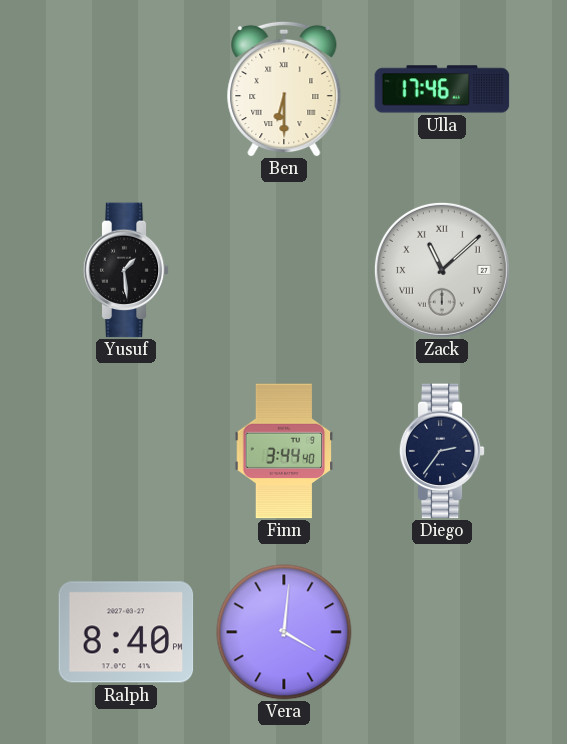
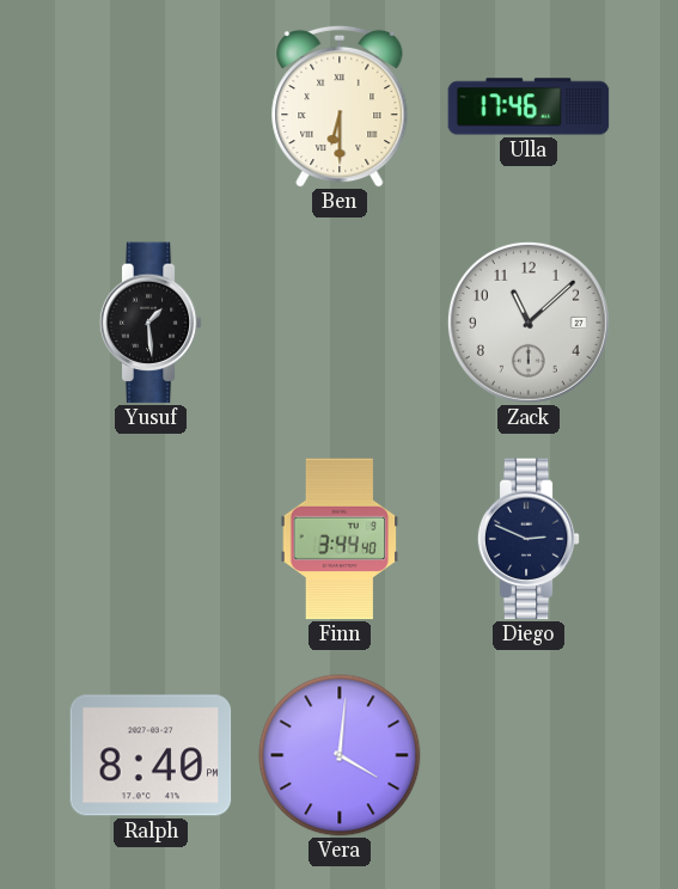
Zack numerals: Roman -> Arabic (529, 323)
Diego: 2:36 -> 2:49 (529, 539)
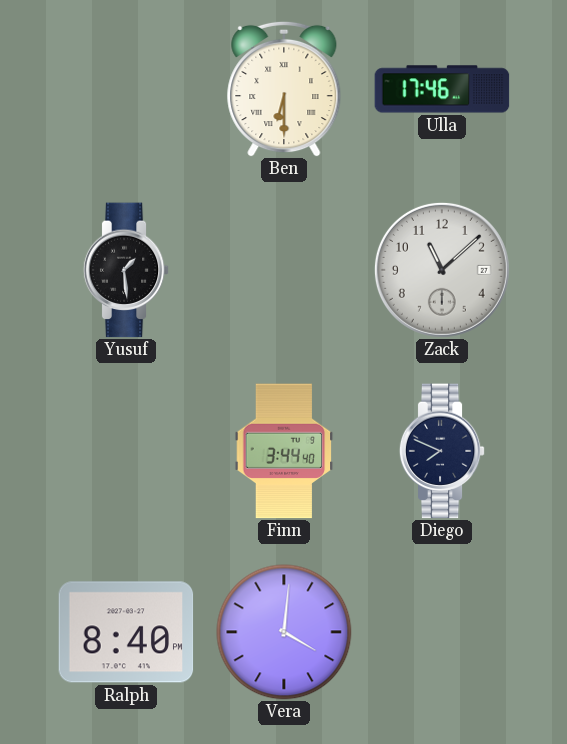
Diego: 2:49 -> 7:49 (442, 451)
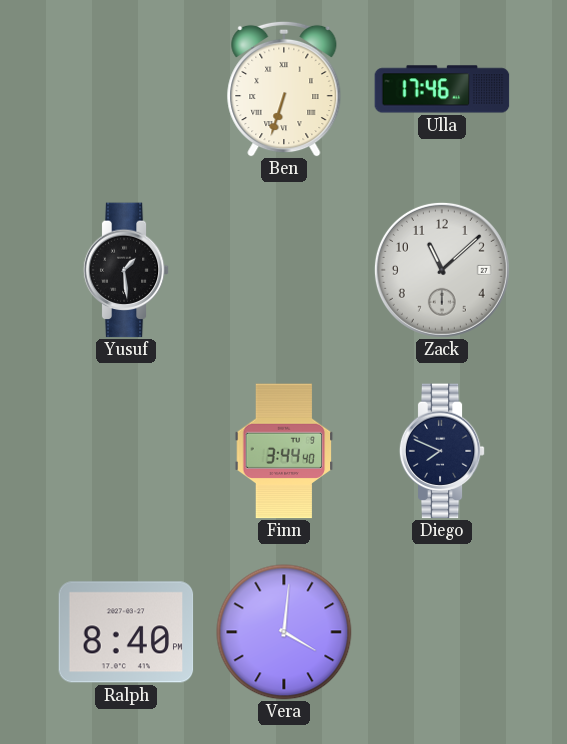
Ben: 6:30 -> 6:33 (284, 89)
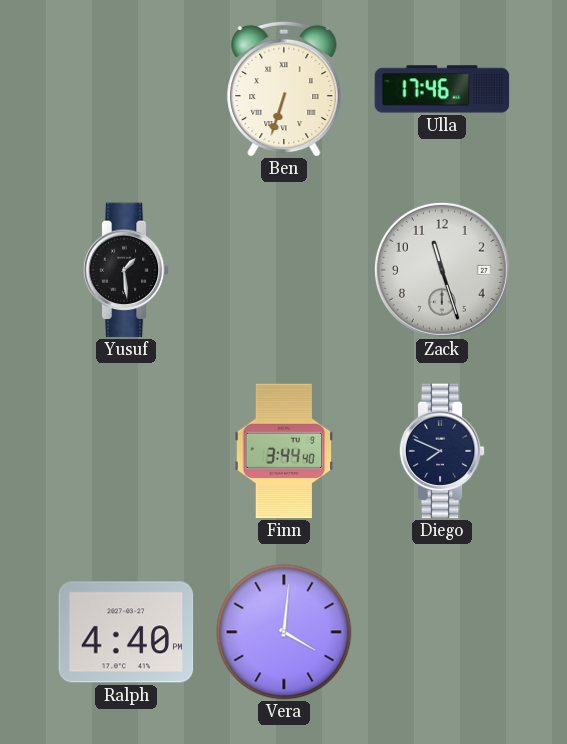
Zack: 11:08 -> 11:27 (442, 270)
Ralph: 8:40 -> 4:40 (126, 632)
